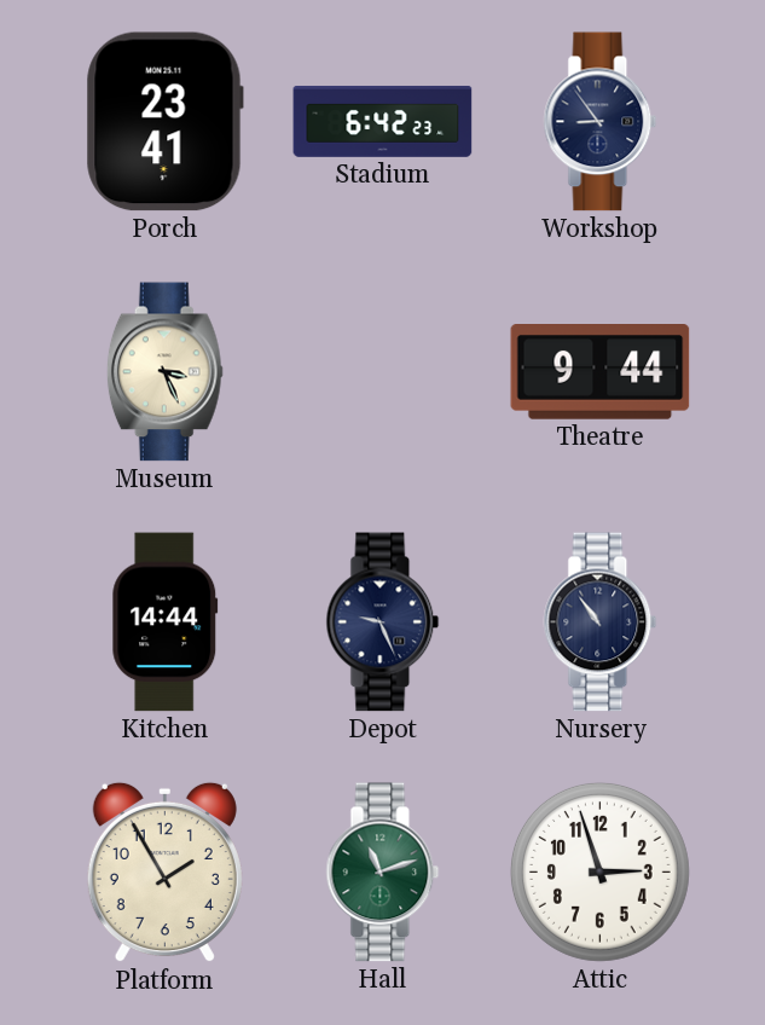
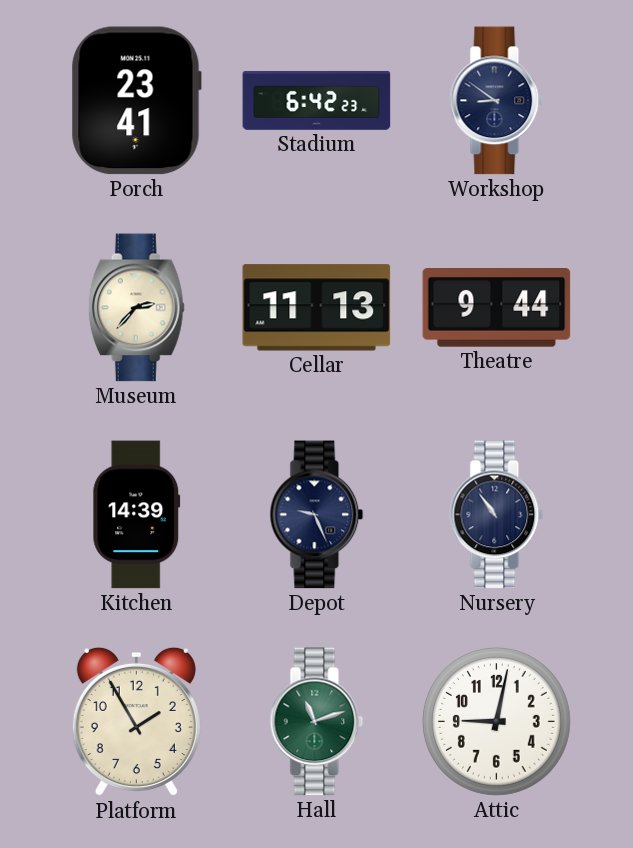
Workshop: 8:54 -> 8:51 (497, 101)
Museum: 3:26 -> 2:37 (136, 308)
Cellar: none -> 11:13 (317, 308)
Kitchen: 14:44 -> 14:39 (137, 515)
Attic: 2:57 -> 9:02 (496, 721)
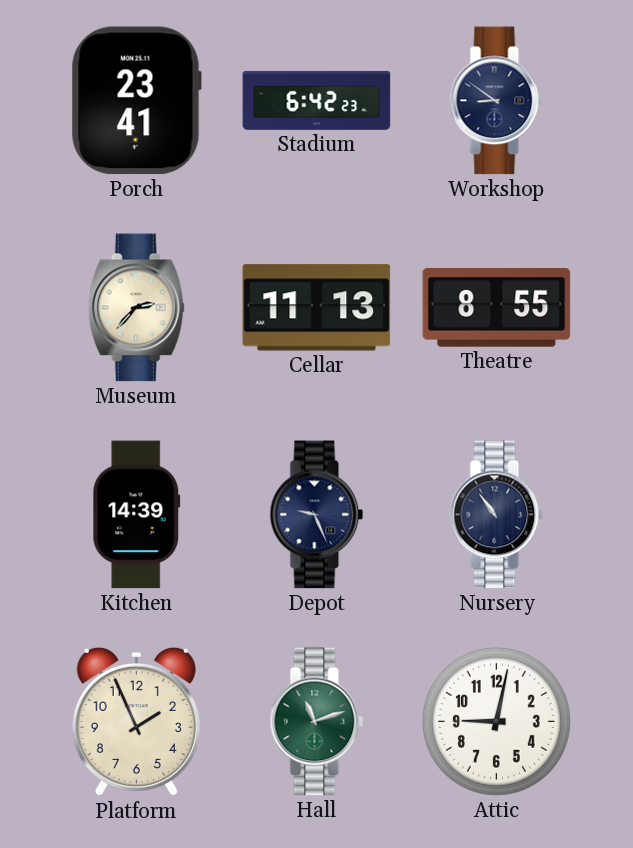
Theatre: 9:44 -> 8:55 (497, 308)
Platform: 1:55 -> 1:56 (136, 722)
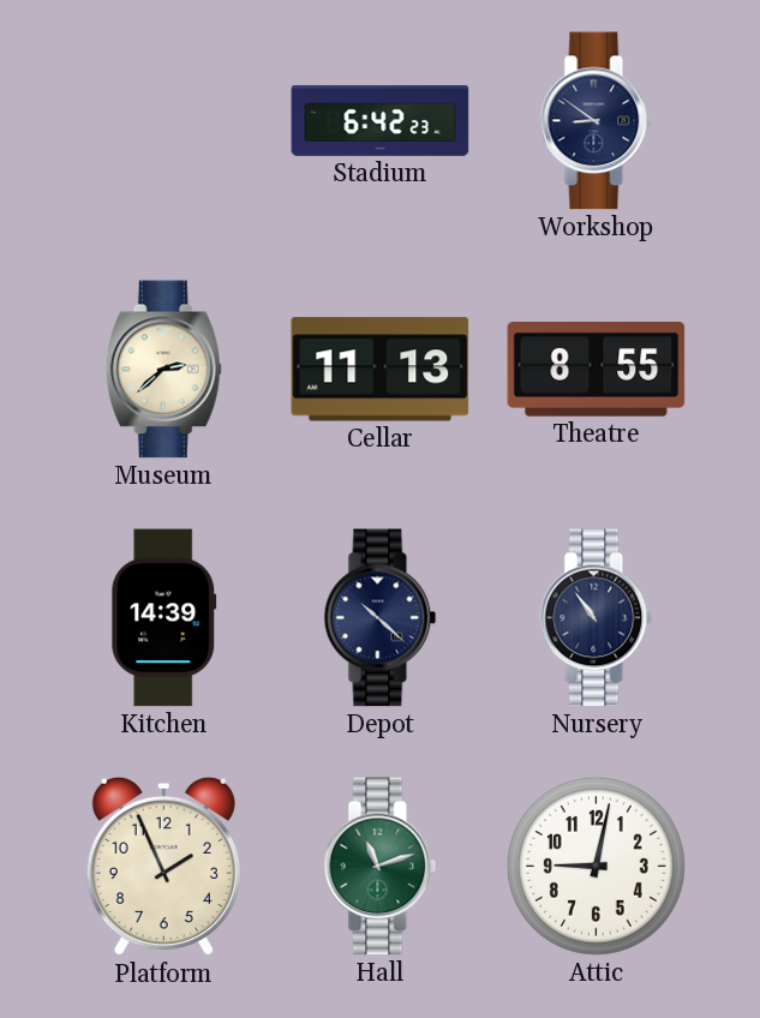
Porch: 23:41 -> none (136, 101)
Museum: 2:37 -> 2:38 (163, 370)
Depot: 9:26 -> 10:22 (381, 618)
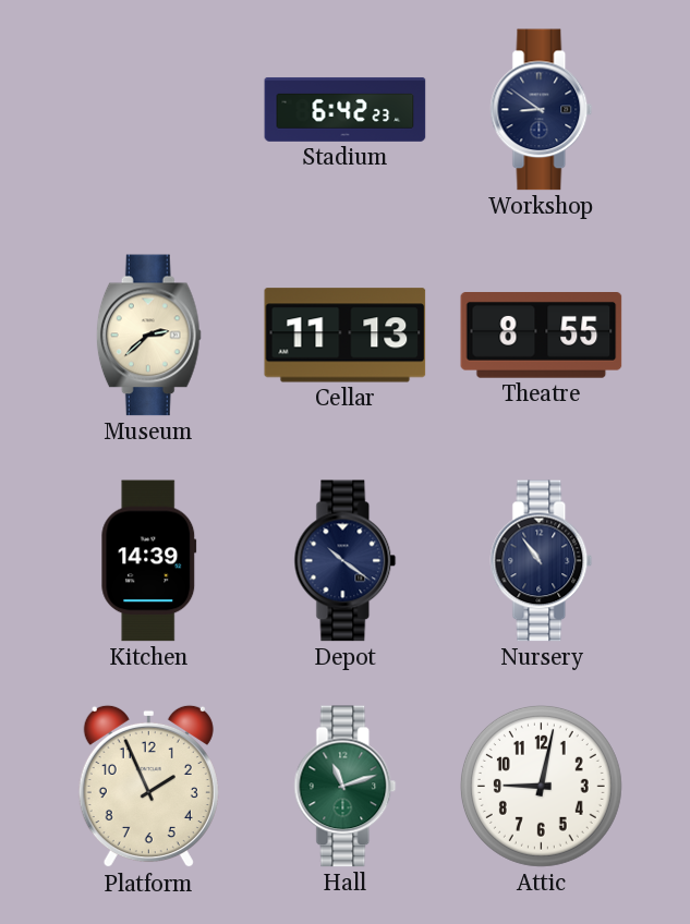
Depot: 10:22 -> 10:21 (346, 561)
